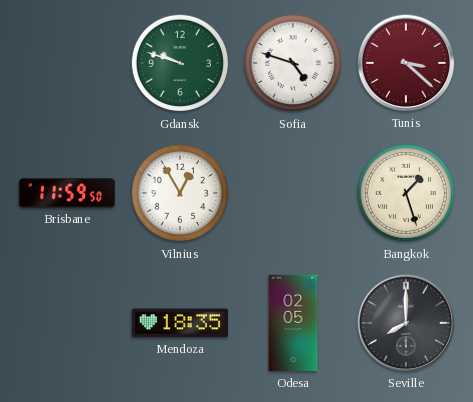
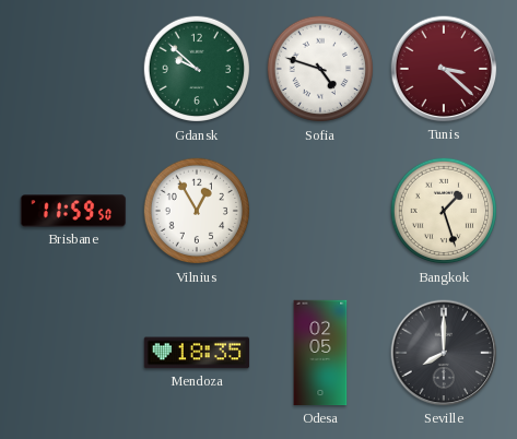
Gdansk: 9:48 -> 9:52 (197, 69)
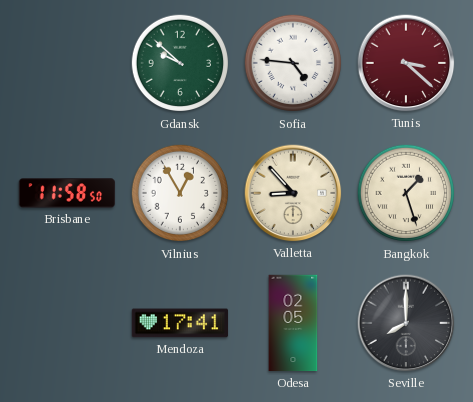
Sofia: 4:48 -> 4:46 (293, 63)
Brisbane: 11:59 -> 11:58 (67, 193)
Valletta: none -> 8:53 (293, 193)
Mendoza: 18:35 -> 17:41 (180, 323)
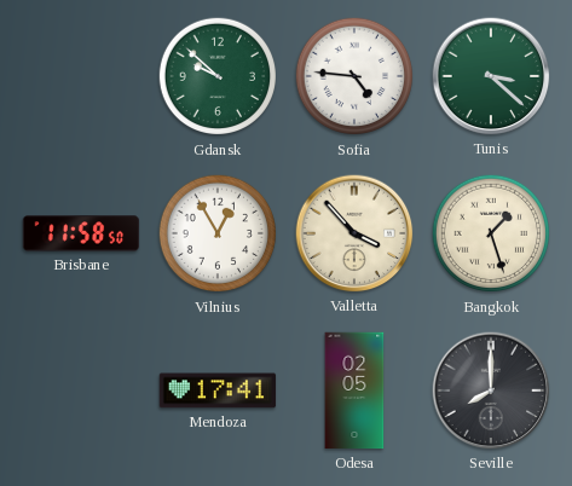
Tunis dial: burgundy -> green (491, 76)
Valletta: 8:53 -> 3:53 (354, 233)
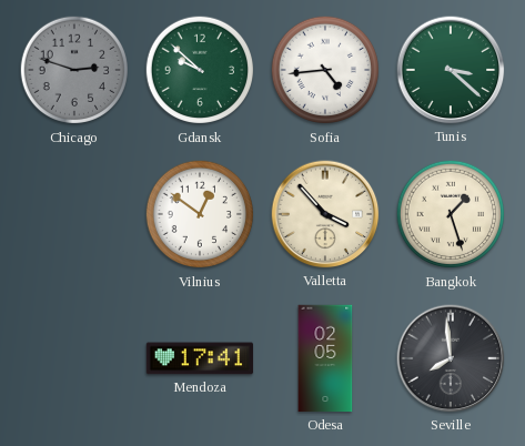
Chicago: none -> 2:48 (74, 70)
Sofia: 4:46 -> 4:44 (325, 70)
Brisbane: 11:58 -> none (81, 233)
Vilnius: 12:55 -> 12:51 (200, 214)
Seville: 8:00 -> 7:59 (451, 358)
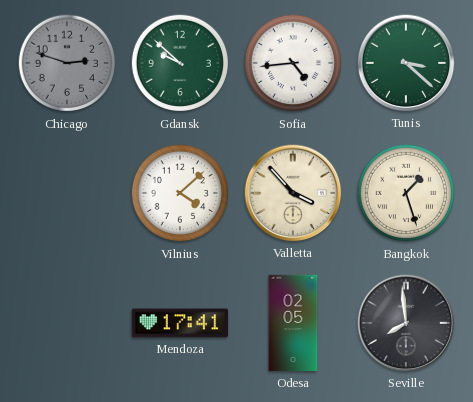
Vilnius: 12:51 -> 4:08 (180, 193)
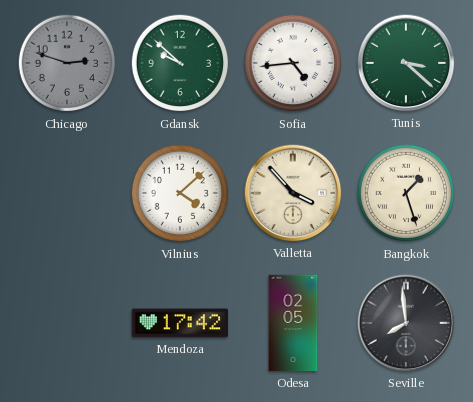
Mendoza: 17:41 -> 17:42 (180, 323)
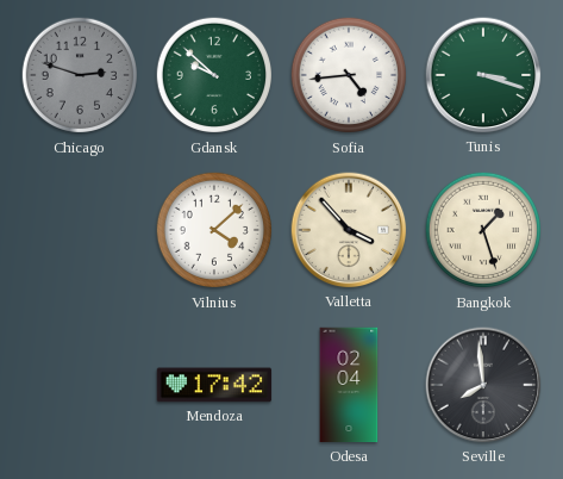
Tunis: 3:22 -> 3:18 (483, 75)
Odesa: 02:05 -> 02:04 (349, 385)
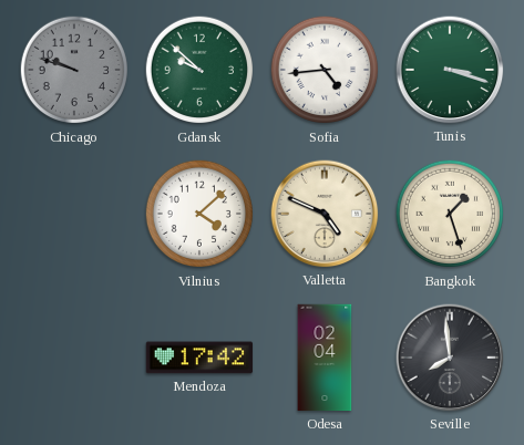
Chicago: 2:48 -> 9:48 (74, 70)
Valletta: 3:53 -> 4:49 (325, 214)
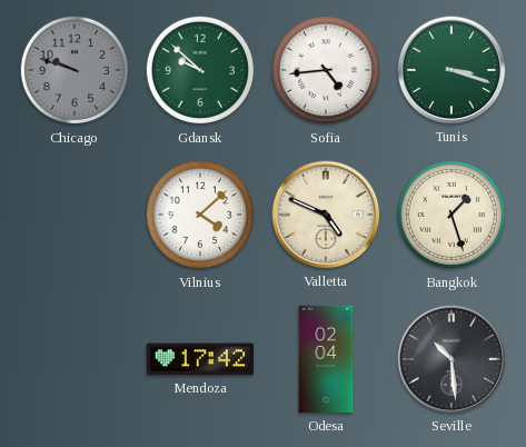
Seville: 7:59 -> 10:29 (451, 359)
